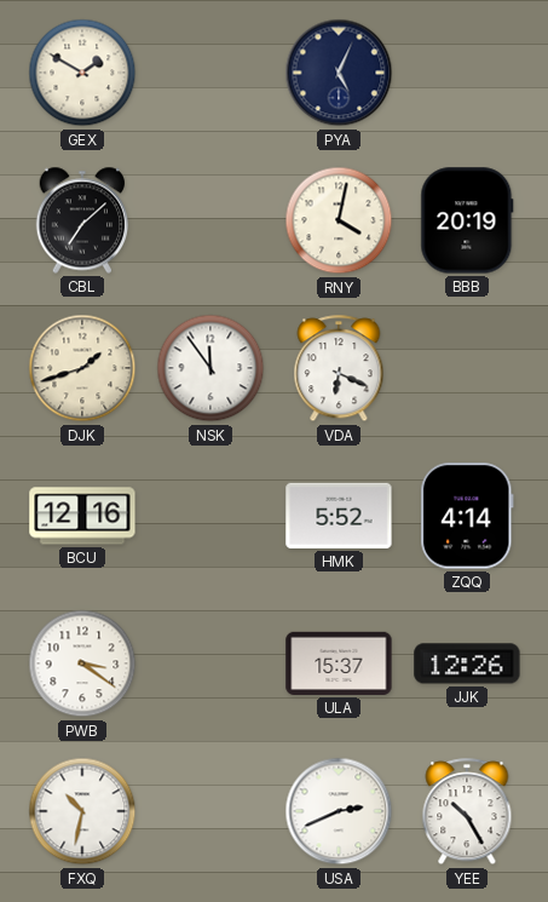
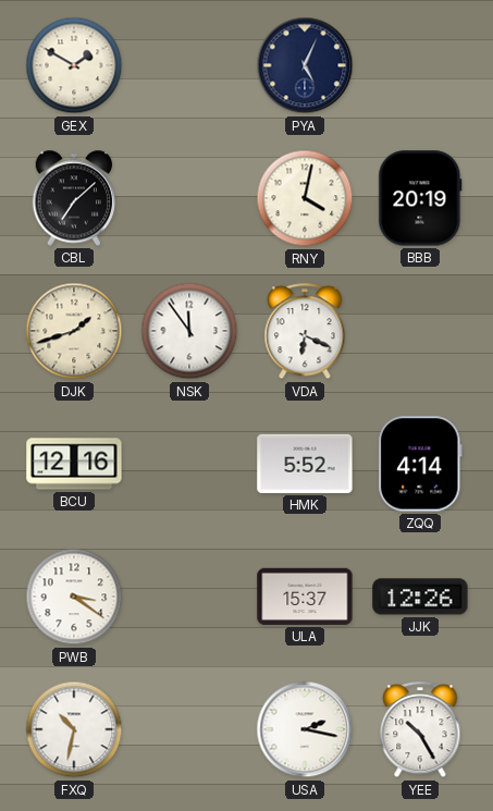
USA: 2:41 -> 2:17 (305, 729)
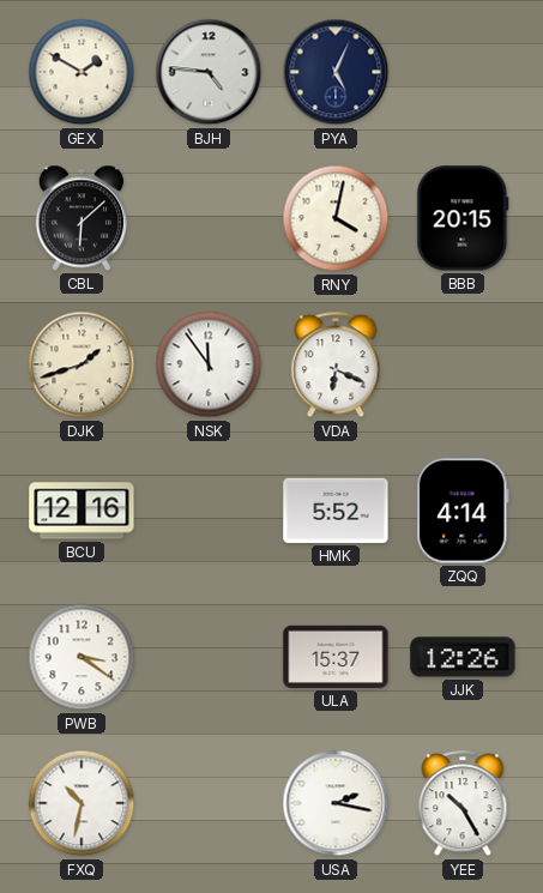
BJH: none -> 4:46 (209, 72)
CBL: 7:08 -> 6:08 (82, 218)
BBB: 20:19 -> 20:15 (463, 218)
